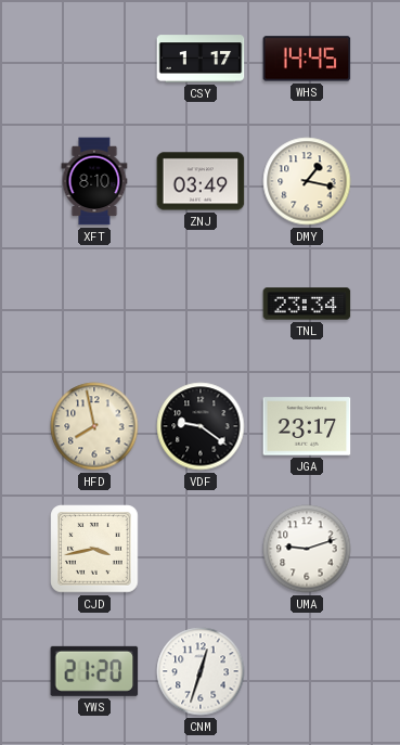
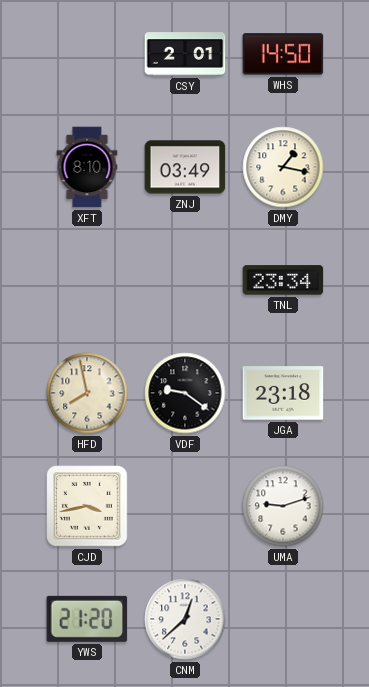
CSY: 1:17 -> 2:01 (185, 54)
WHS: 14:45 -> 14:50 (283, 54)
JGA: 23:17 -> 23:18 (283, 393)
CNM: 12:33 -> 12:38 (185, 619)
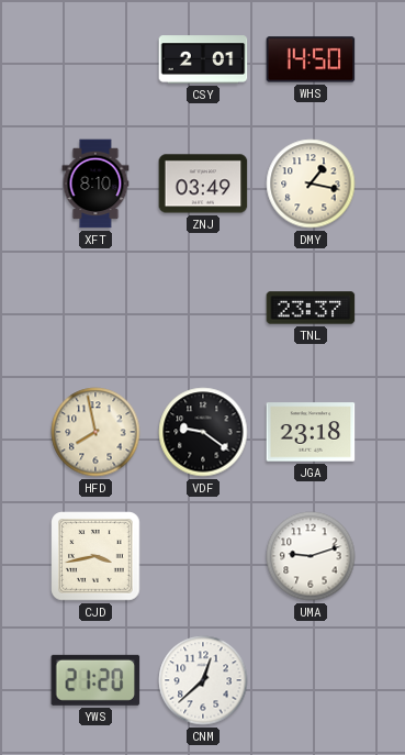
TNL: 23:34 -> 23:37 (311, 308)
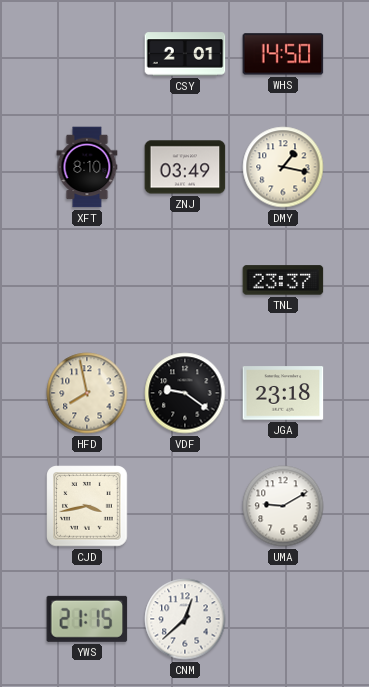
UMA: 9:12 -> 9:10 (283, 506)
YWS: 21:20 -> 21:15 (87, 619)
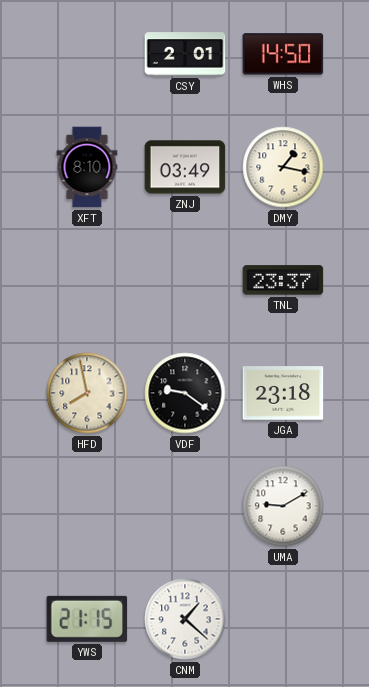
CJD: 3:43 -> none (87, 506)
CNM: 12:38 -> 1:22 (185, 619)
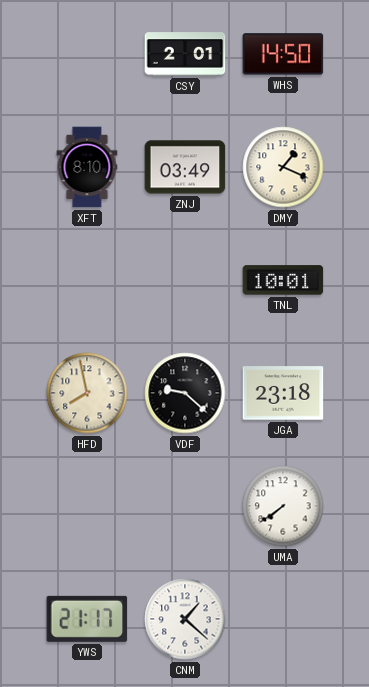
DMY: 1:17 -> 1:19 (283, 167)
TNL: 23:37 -> 10:01 (283, 280)
VDF: 9:21 -> 9:22 (185, 393)
UMA: 9:10 -> 7:39 (283, 506)
YWS: 21:15 -> 21:17 (87, 619)
